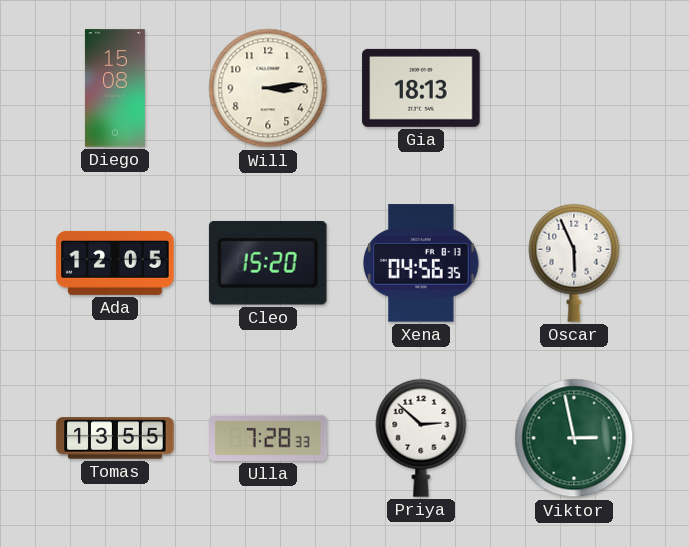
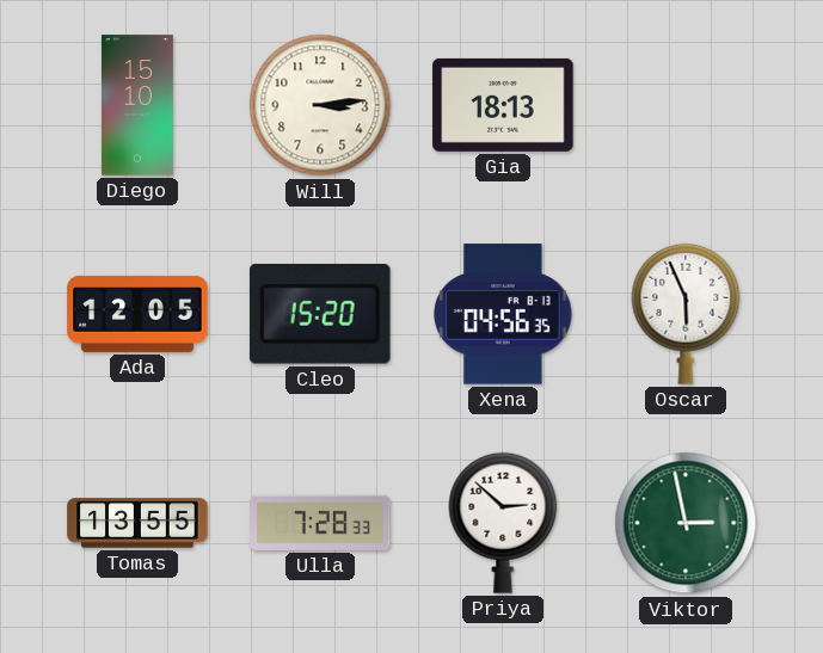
Diego: 15:08 -> 15:10 (137, 105)
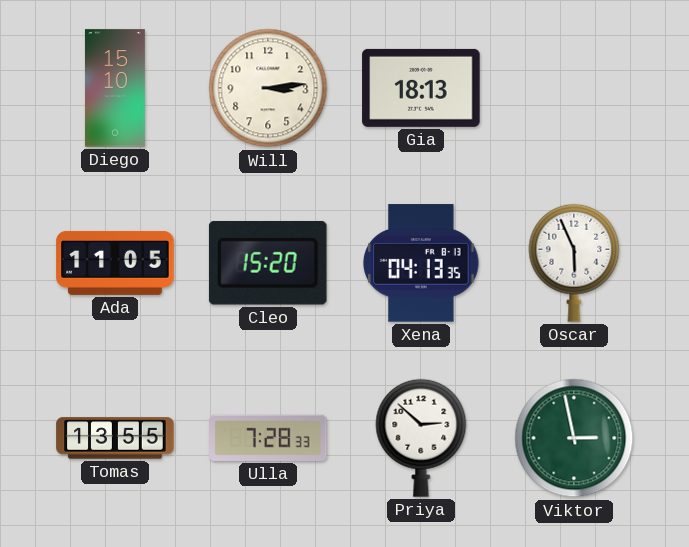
Ada: 12:05 -> 11:05 (115, 263)
Xena: 04:56 -> 04:13 (422, 263)
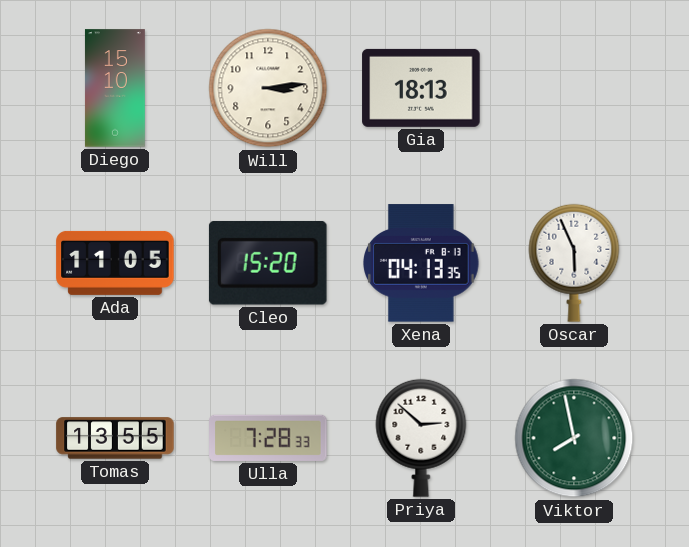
Viktor: 2:58 -> 7:58 (574, 438)
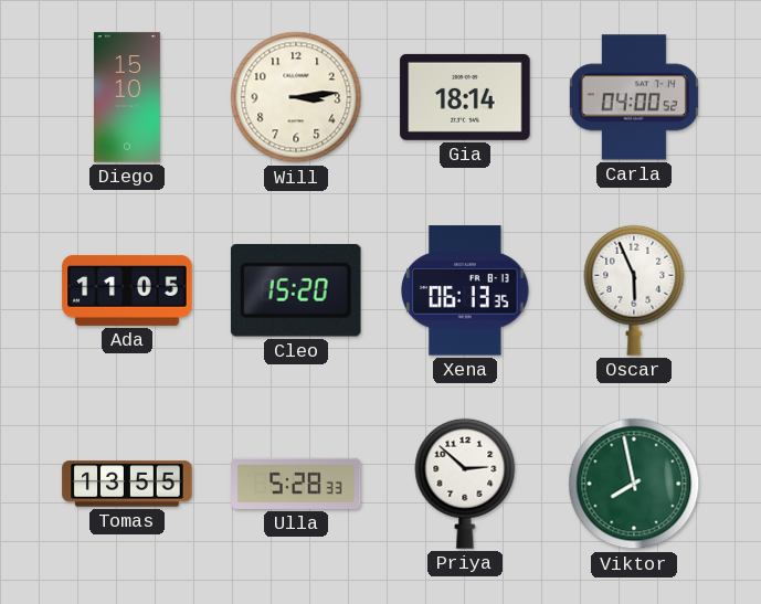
Gia: 18:13 -> 18:14 (465, 97)
Carla: none -> 04:00 (634, 97)
Xena: 04:13 -> 06:13 (466, 290)
Ulla: 7:28 -> 5:28 (296, 484)
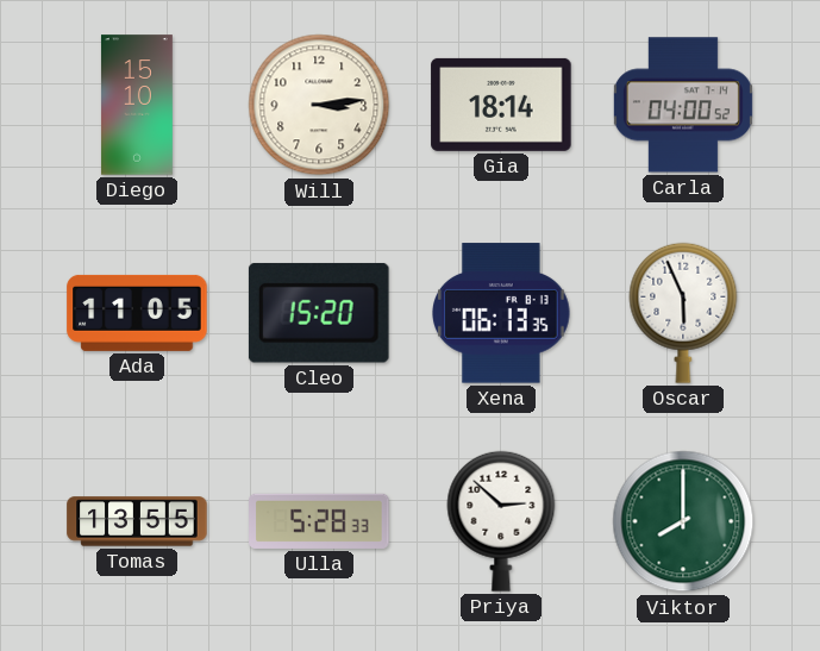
Viktor: 7:58 -> 8:00 (683, 521)
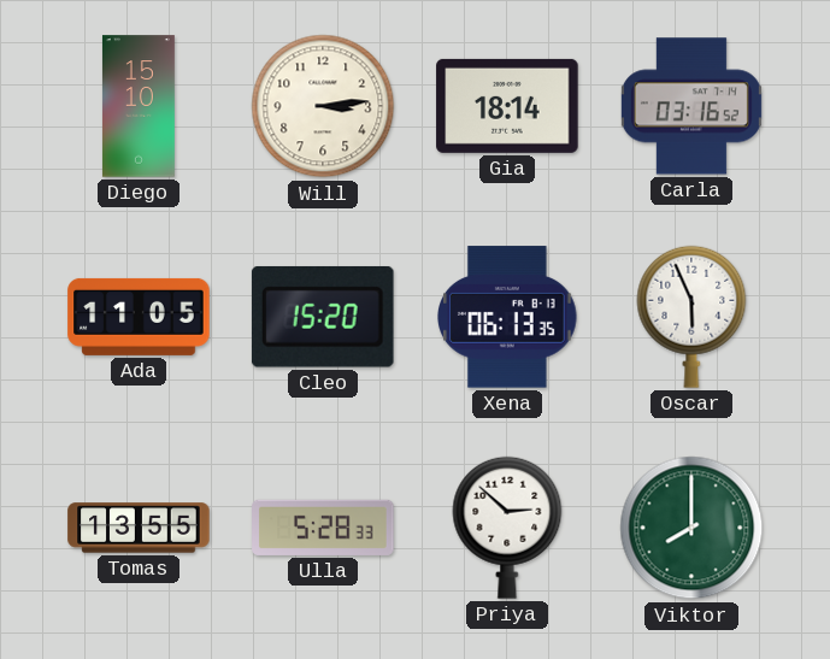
Carla: 04:00 -> 03:16 (691, 106)
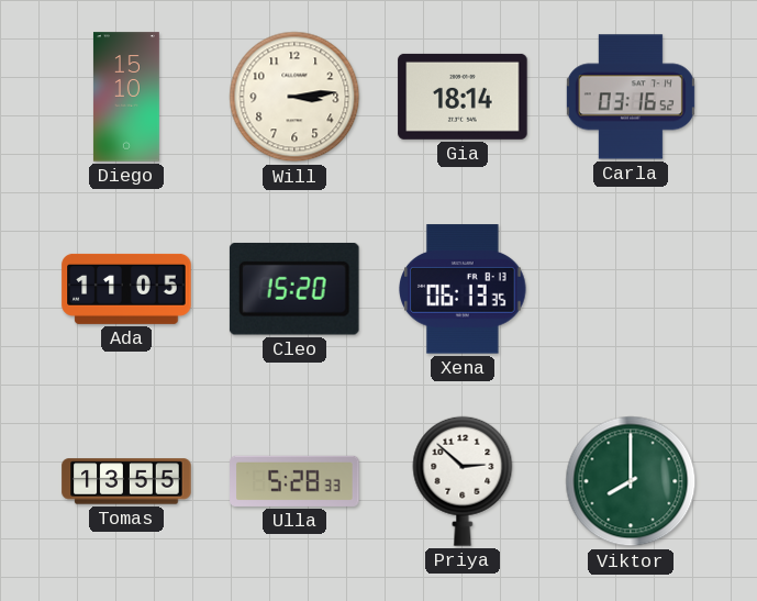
Oscar: 5:56 -> none (691, 317)
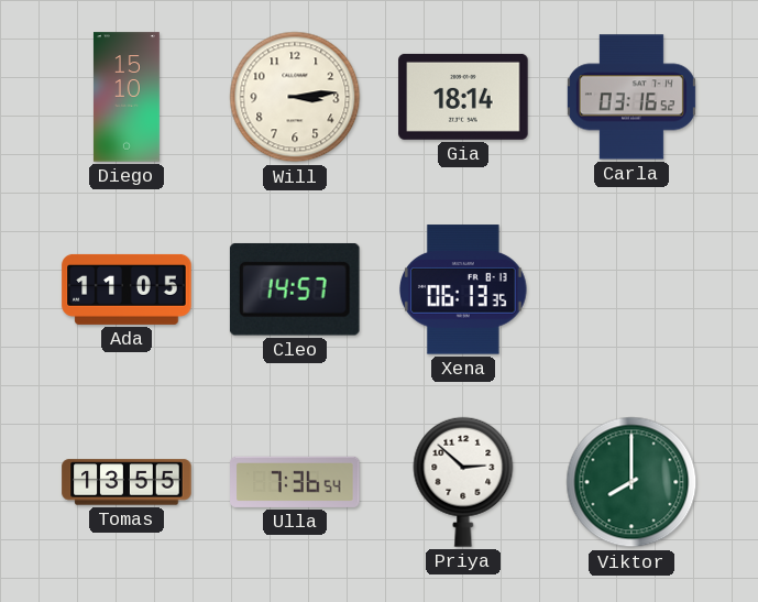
Cleo: 15:20 -> 14:57 (295, 289)
Ulla: 5:28 -> 7:36 (295, 482)
